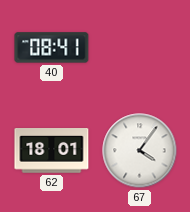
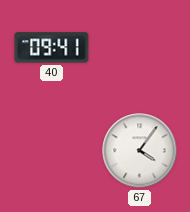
40: 08:41 -> 09:41 (52, 48)
62: 18:01 -> none (52, 151)
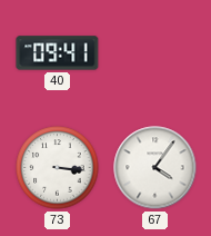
73: none -> 3:16 (58, 168)
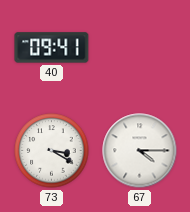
73: 3:16 -> 3:20 (52, 151)
67: 4:06 -> 4:15 (140, 151)
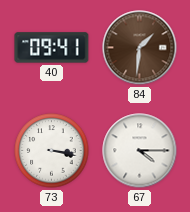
84: none -> 1:31 (140, 48)
73: 3:20 -> 3:17 (52, 151)
